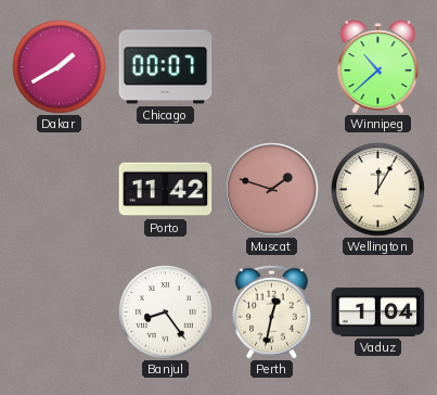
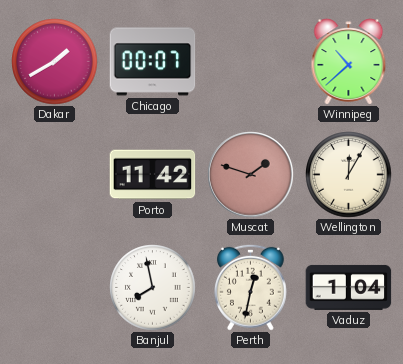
Banjul: 8:24 -> 7:58 (153, 288)
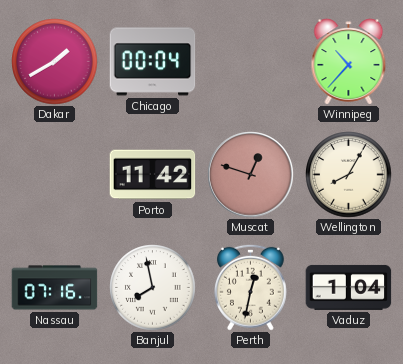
Chicago: 00:07 -> 00:04 (153, 62)
Winnipeg: 10:38 -> 10:37 (349, 62)
Muscat: 1:48 -> 12:48 (251, 175)
Wellington: 12:05 -> 8:05 (349, 175)
Nassau: none -> 07:16 (55, 288)
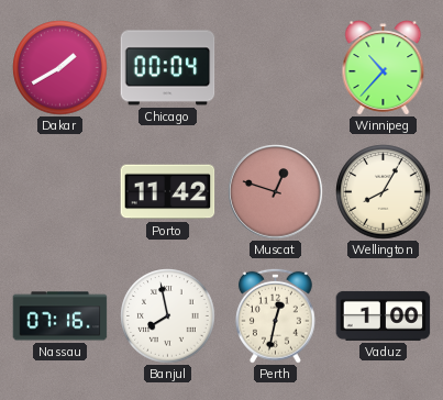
Vaduz: 1:04 -> 1:00 (384, 315)
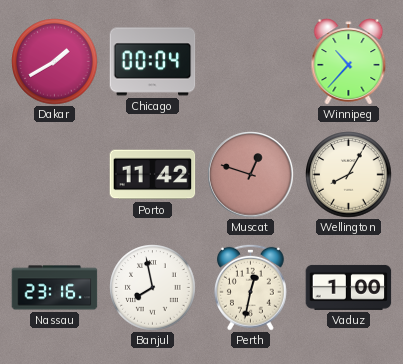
Nassau: 07:16 -> 23:16 (55, 288)
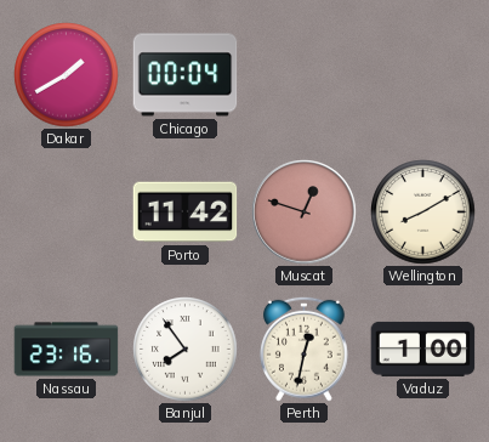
Winnipeg: 10:37 -> none (349, 62)
Wellington: 8:05 -> 8:10 (423, 212)
Banjul: 7:58 -> 7:54 (186, 350)
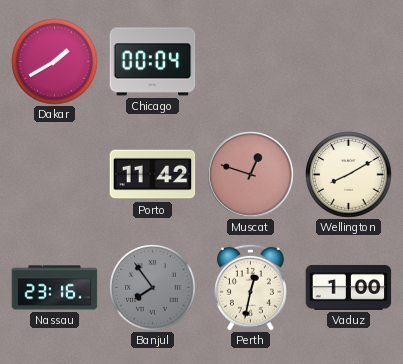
Banjul dial: white -> grey (153, 288)
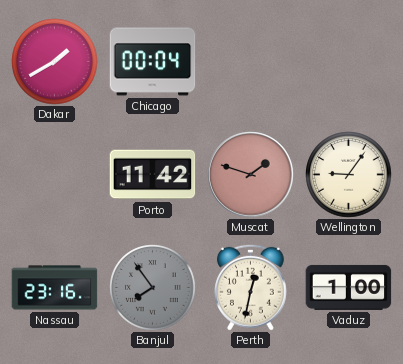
Muscat: 12:48 -> 1:48 (251, 175)
Wellington: 8:10 -> 9:06 (349, 175)
